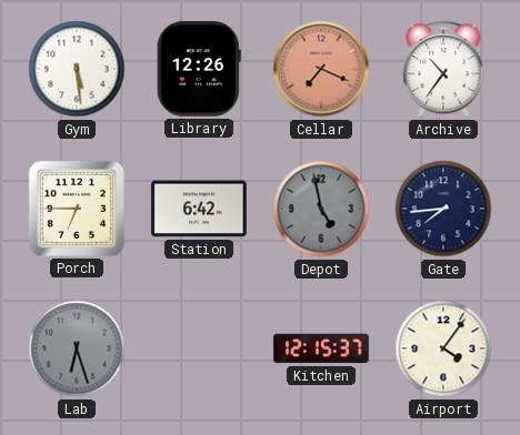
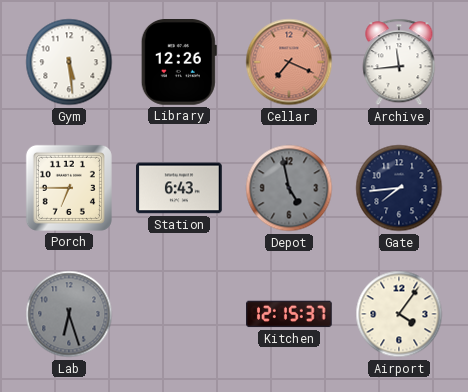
Archive: 10:36 -> 11:44 (399, 62)
Station: 6:42 -> 6:43 (180, 188)
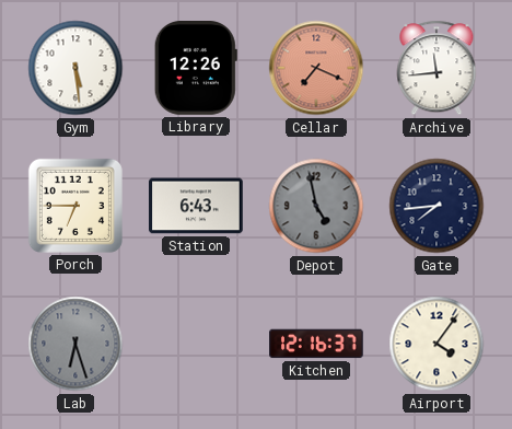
Kitchen: 12:15 -> 12:16 (317, 344)
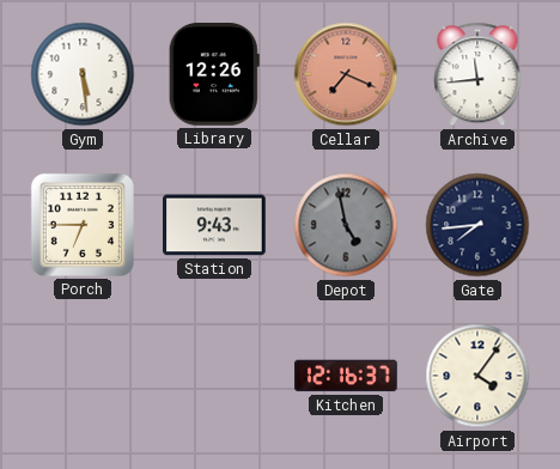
Station: 6:43 -> 9:43 (215, 225)
Lab: 6:27 -> none (75, 344)
